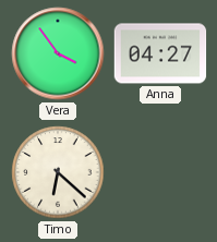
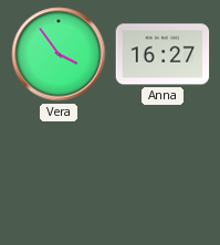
Anna: 04:27 -> 16:27 (163, 54)
Timo: 6:22 -> none (58, 172)
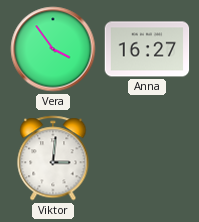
Viktor: none -> 3:01 (53, 158)
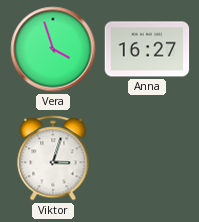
Vera: 3:54 -> 3:57 (53, 49)
Viktor: 3:01 -> 3:03 (53, 158)
